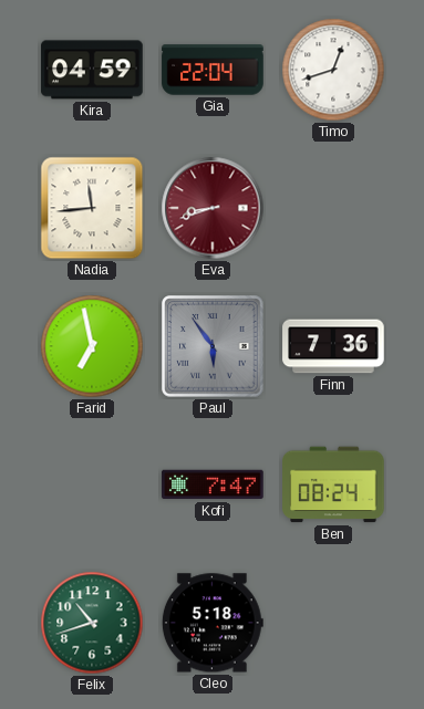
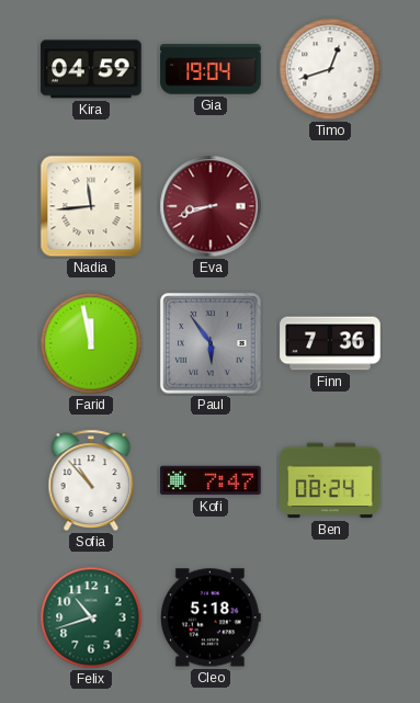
Gia: 22:04 -> 19:04 (211, 69)
Farid: 6:58 -> 11:58 (91, 343)
Sofia: none -> 10:53 (91, 480)
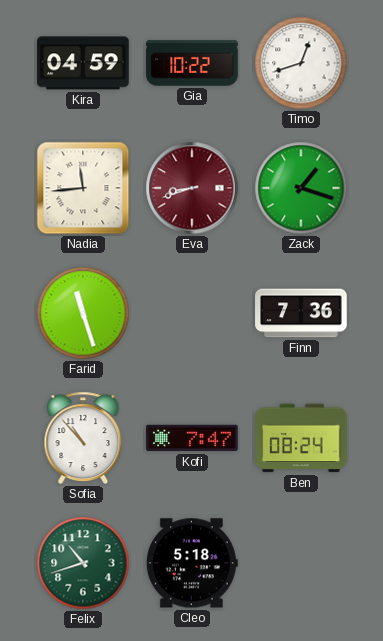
Gia: 19:04 -> 10:22 (192, 63)
Zack: none -> 1:18 (301, 188)
Farid: 11:58 -> 11:27 (83, 313)
Paul: 5:54 -> none (211, 343)
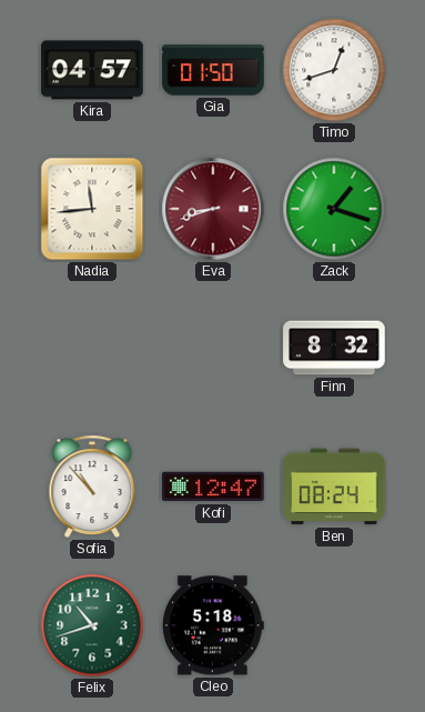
Kira: 04:59 -> 04:57 (92, 70)
Gia: 10:22 -> 01:50 (213, 70)
Farid: 11:27 -> none (83, 313)
Finn: 7:36 -> 8:32 (334, 348)
Kofi: 7:47 -> 12:47 (213, 487)
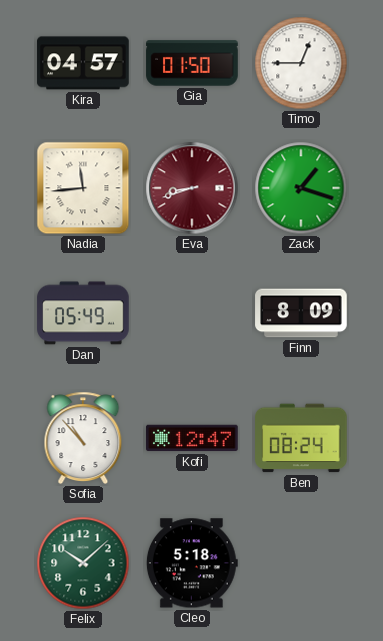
Timo: 12:42 -> 12:45 (301, 63)
Dan: none -> 05:49 (83, 313)
Finn: 8:32 -> 8:09 (301, 313)
Felix: 10:42 -> 10:08 (83, 563)
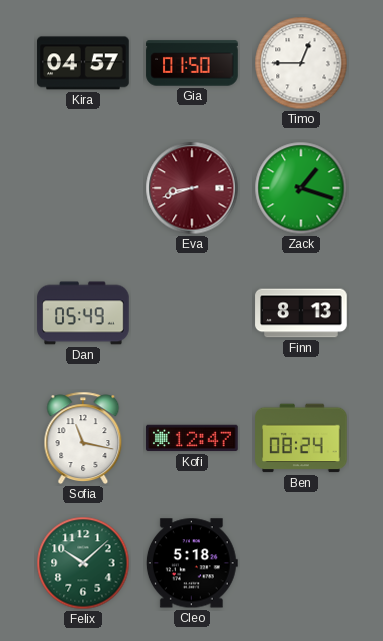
Nadia: 11:44 -> none (83, 188)
Finn: 8:09 -> 8:13 (301, 313)
Sofia: 10:53 -> 11:17 (83, 438)
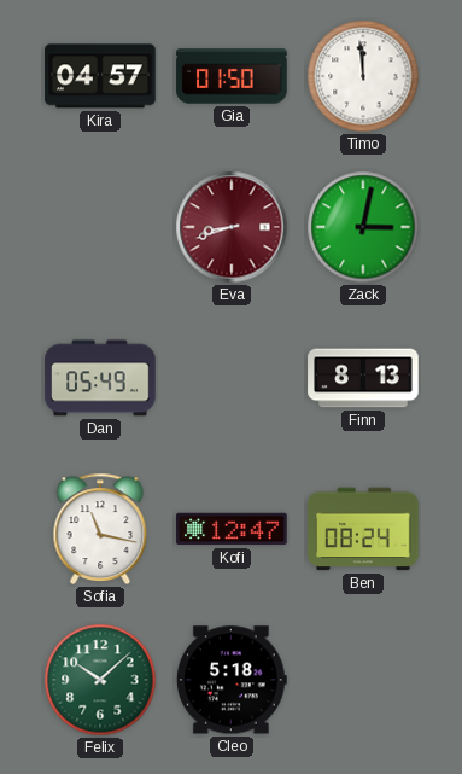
Timo: 12:45 -> 11:59 (363, 76)
Zack: 1:18 -> 3:02 (363, 227)
